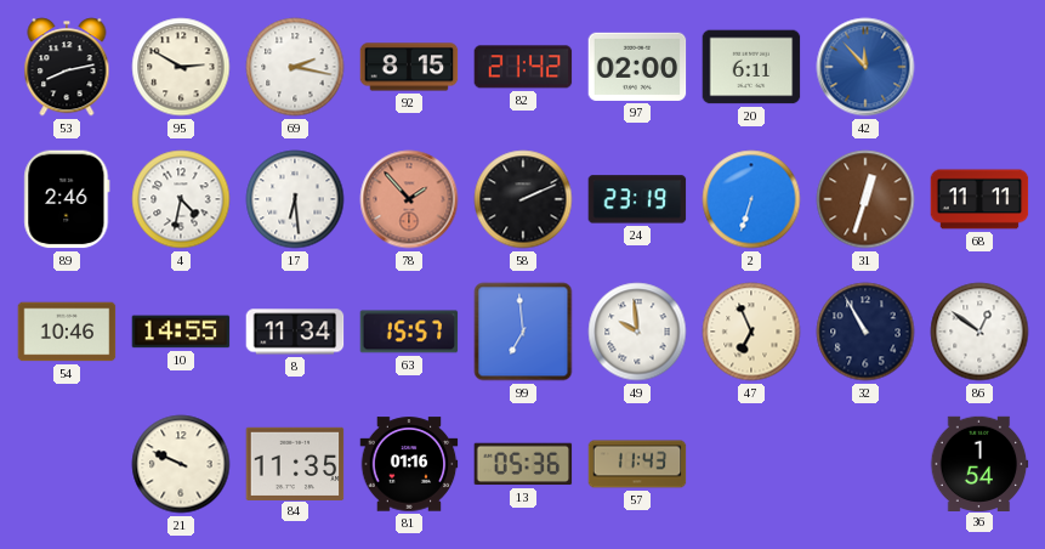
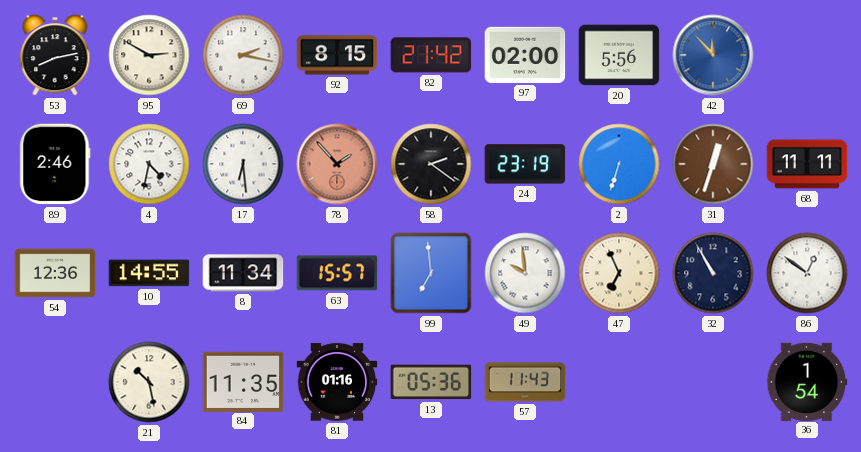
20: 6:11 -> 5:56 (619, 55)
58: 2:11 -> 2:21 (431, 164)
54: 10:46 -> 12:36 (55, 273)
21: 9:49 -> 10:28 (149, 382)
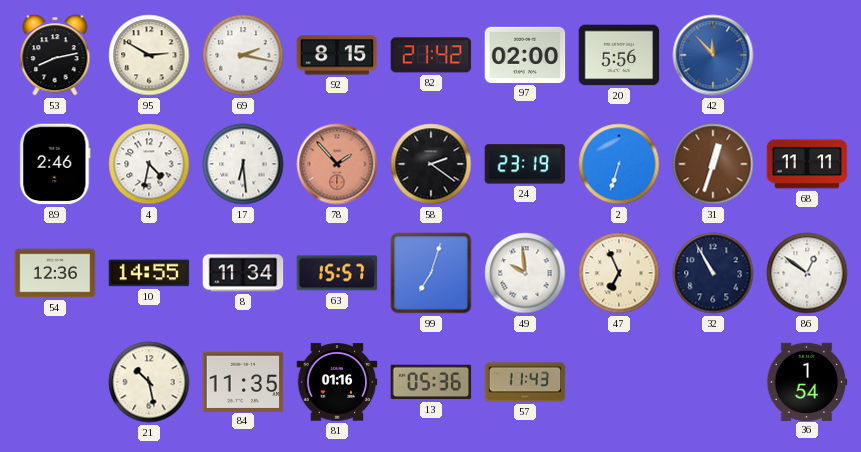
99: 6:59 -> 7:03 (431, 273)
